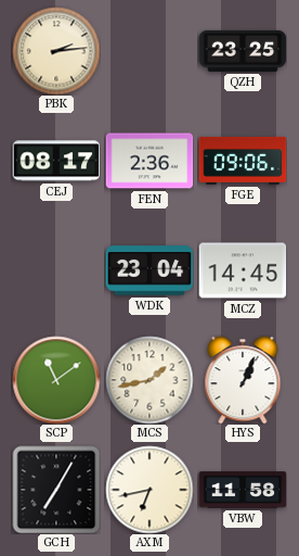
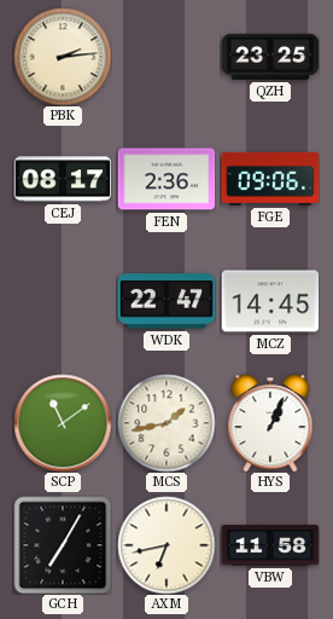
WDK: 23:04 -> 22:47 (166, 301)
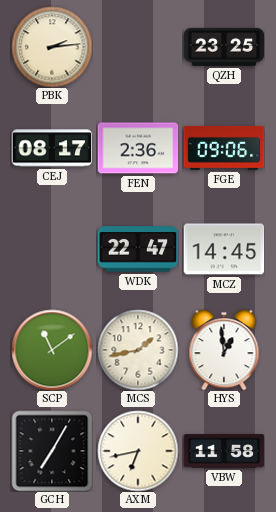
HYS: 1:04 -> 12:59 (224, 350)
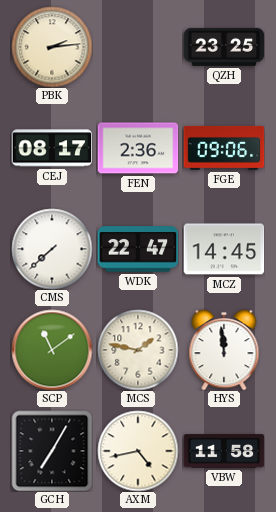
CMS: none -> 7:38 (52, 249)
MCS: 1:43 -> 1:47 (138, 350)
HYS: 12:59 -> 11:59 (224, 350)
AXM: 6:43 -> 4:43 (138, 451)
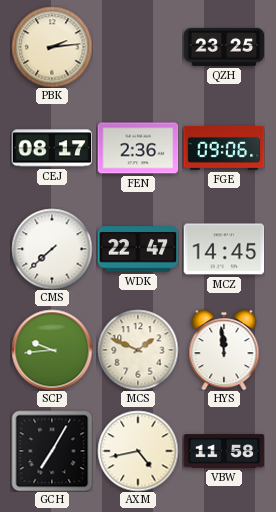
SCP: 11:09 -> 9:44 (52, 350)
MCS: 1:47 -> 1:49 (138, 350)
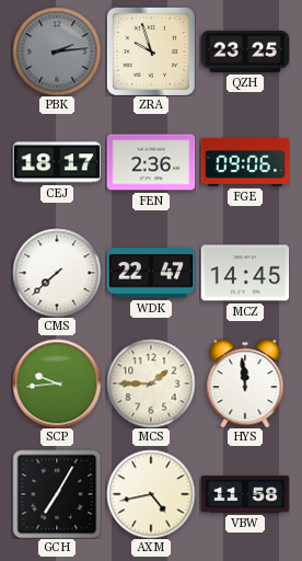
PBK dial: cream -> grey (57, 51)
ZRA: none -> 9:57 (151, 51)
CEJ: 08:17 -> 18:17 (57, 162)
MCS: 1:49 -> 1:45 (151, 383)
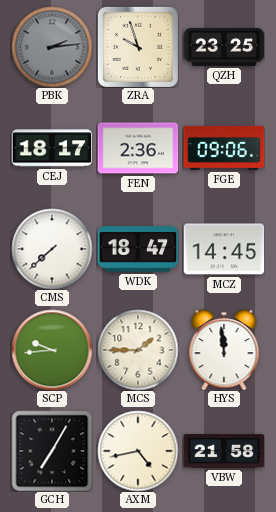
WDK: 22:47 -> 18:47 (138, 249)
VBW: 11:58 -> 21:58 (224, 451)
